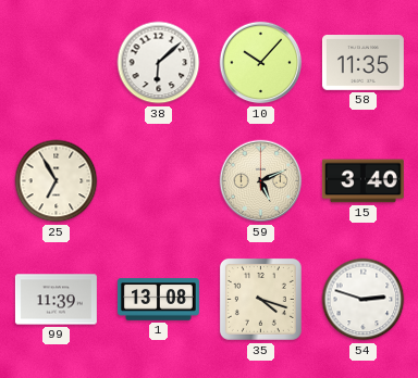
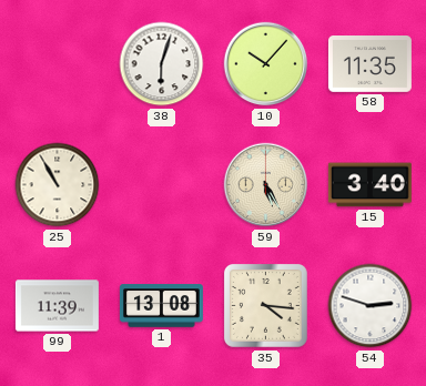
38: 6:08 -> 6:03 (162, 64)
25: 6:55 -> 10:55 (58, 185)
59: 5:11 -> 5:25 (266, 185)
35: 4:18 -> 4:16 (265, 305)
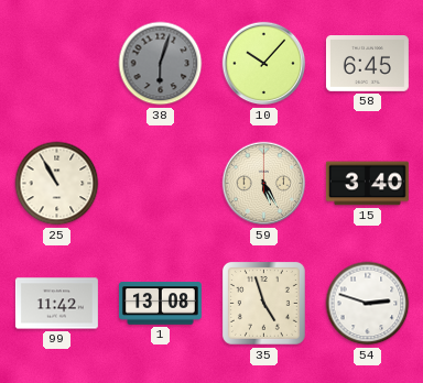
38 dial: white -> grey (161, 64)
58: 11:35 -> 6:45 (367, 64)
99: 11:39 -> 11:42 (56, 304)
35: 4:16 -> 4:57 (263, 303)
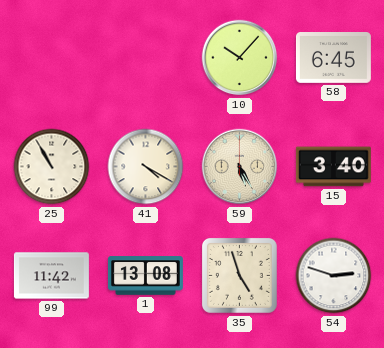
38: 6:03 -> none (161, 64)
41: none -> 4:20 (146, 167)
